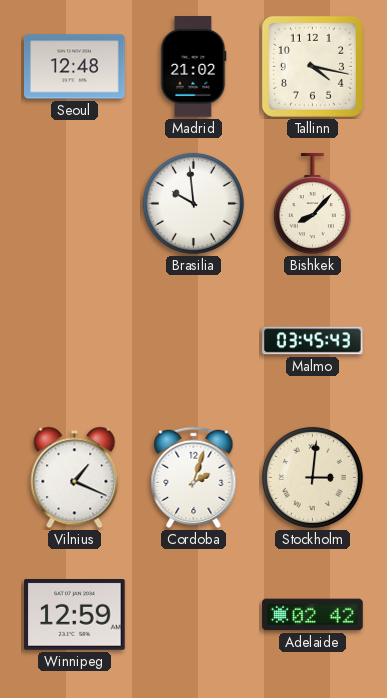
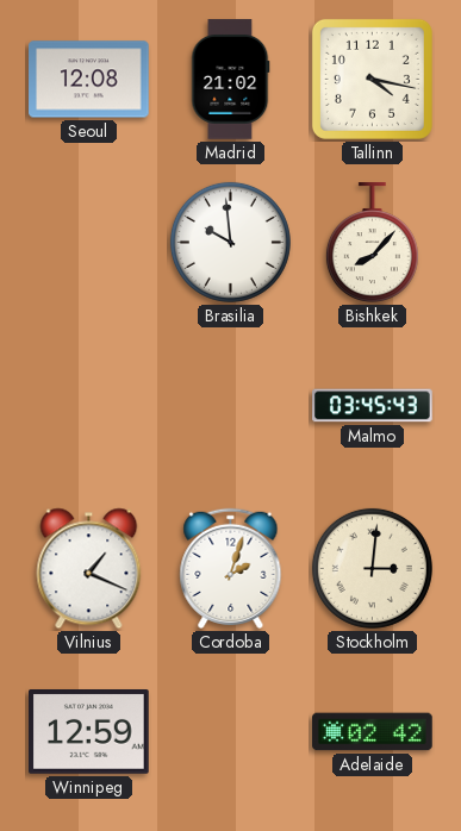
Seoul: 12:48 -> 12:08 (89, 80)
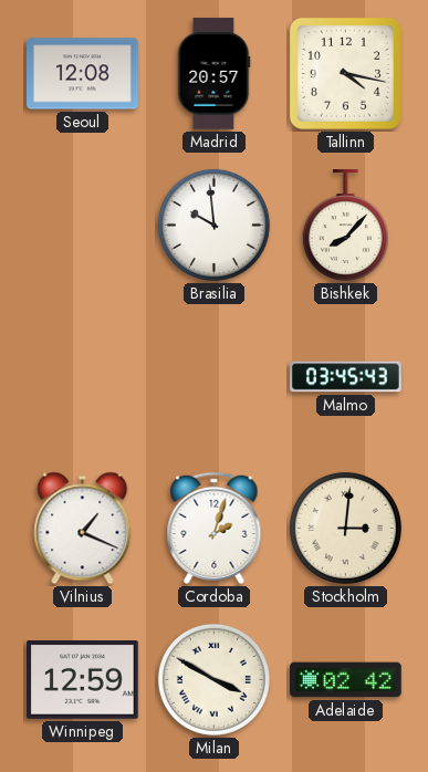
Madrid: 21:02 -> 20:57 (213, 74)
Milan: none -> 3:50 (213, 679)
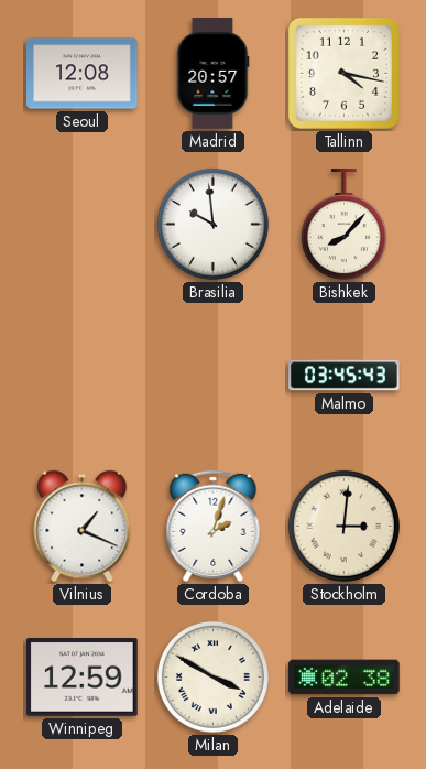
Adelaide: 02:42 -> 02:38 (345, 678)
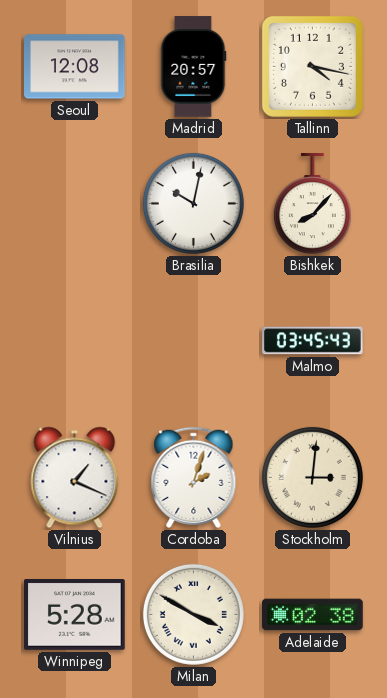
Brasilia: 9:59 -> 10:02 (193, 203)
Winnipeg: 12:59 -> 5:28 (75, 615)
